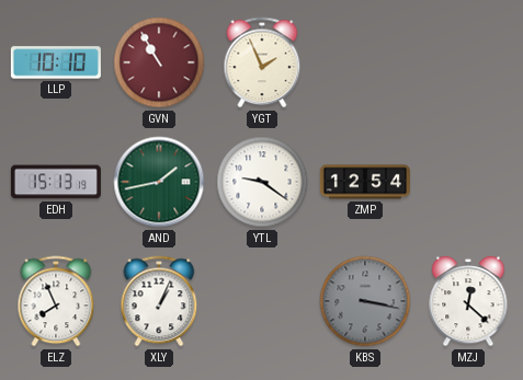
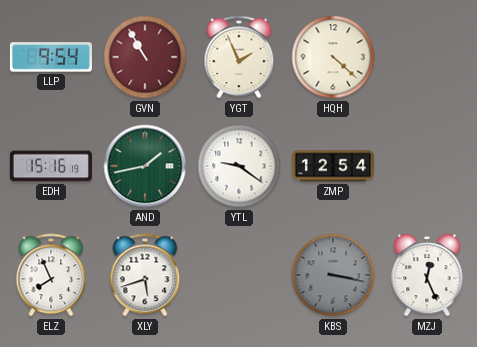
LLP: 10:10 -> 9:54 (51, 57)
HQH: none -> 4:22 (333, 57)
EDH: 15:13 -> 15:16 (51, 166)
XLY: 1:04 -> 5:42 (145, 275)
MZJ: 12:22 -> 12:26 (427, 275)
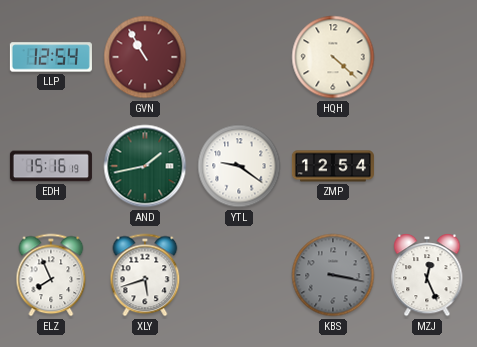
LLP: 9:54 -> 12:54 (51, 57)
YGT: 1:56 -> none (239, 57)
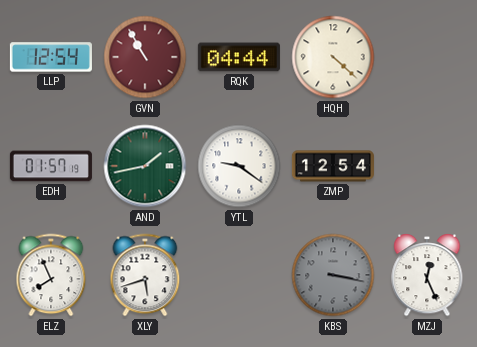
RQK: none -> 04:44 (239, 57)
EDH: 15:16 -> 01:57 (51, 166)
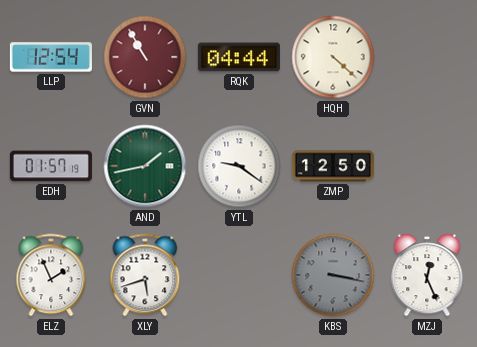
ZMP: 12:54 -> 12:50 (333, 166)
ELZ: 7:56 -> 1:56 (51, 275)
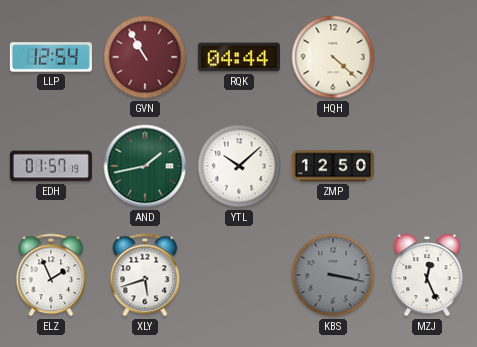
YTL: 9:21 -> 10:08 (239, 166)
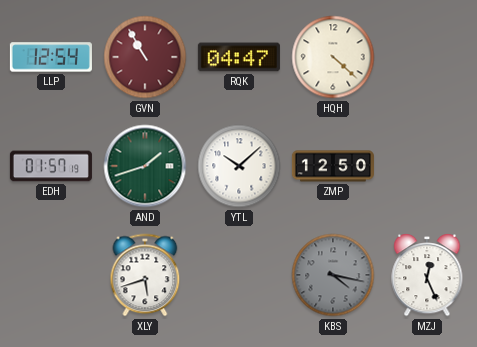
RQK: 04:44 -> 04:47 (239, 57)
AND: 1:43 -> 1:42 (145, 166)
ELZ: 1:56 -> none (51, 275)
KBS: 3:17 -> 4:17 (333, 275)
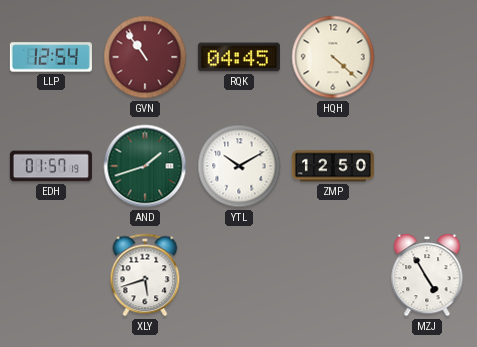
GVN: 10:55 -> 10:54 (145, 57)
RQK: 04:47 -> 04:45 (239, 57)
YTL: 10:08 -> 10:10 (239, 166)
KBS: 4:17 -> none (333, 275)
MZJ: 12:26 -> 4:55 (427, 275)
